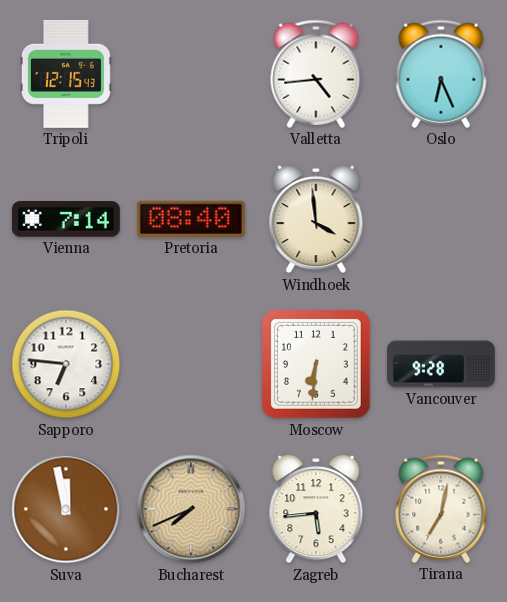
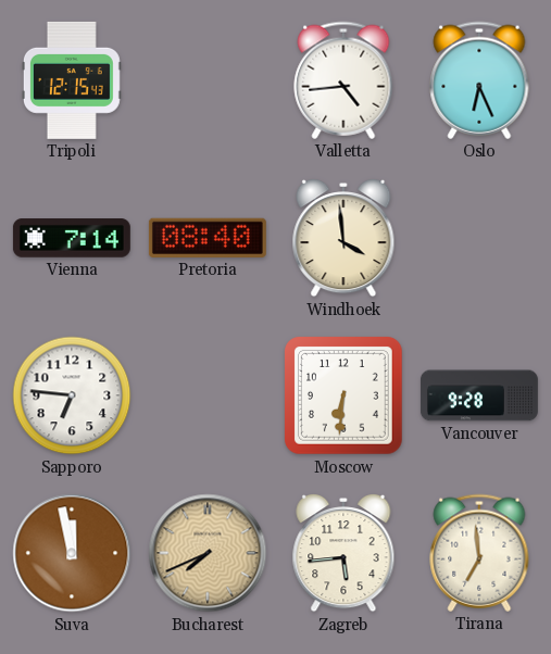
Tirana: 7:02 -> 6:59 (479, 553)
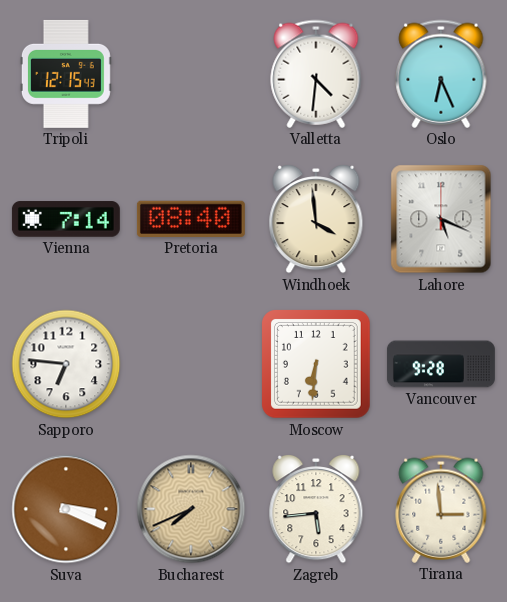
Valletta: 4:44 -> 4:31 (316, 74)
Lahore: none -> 5:19 (441, 219)
Suva: 11:58 -> 3:19 (66, 509)
Tirana: 6:59 -> 2:59 (441, 509)
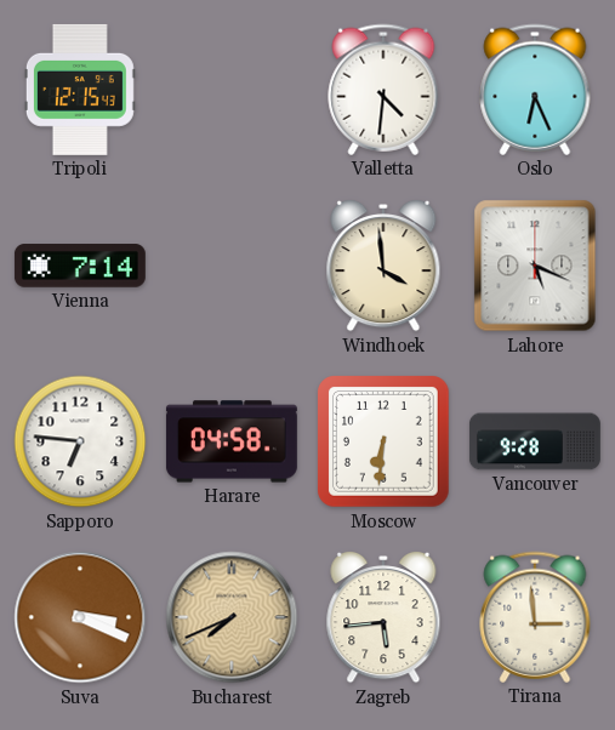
Pretoria: 08:40 -> none (191, 219)
Harare: none -> 04:58 (232, 441)
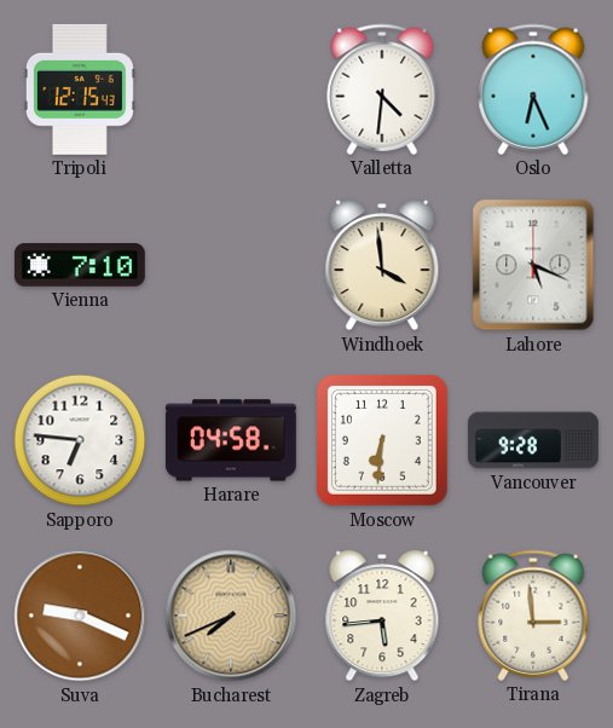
Vienna: 7:14 -> 7:10 (80, 265)
Suva: 3:19 -> 9:19 (80, 616)
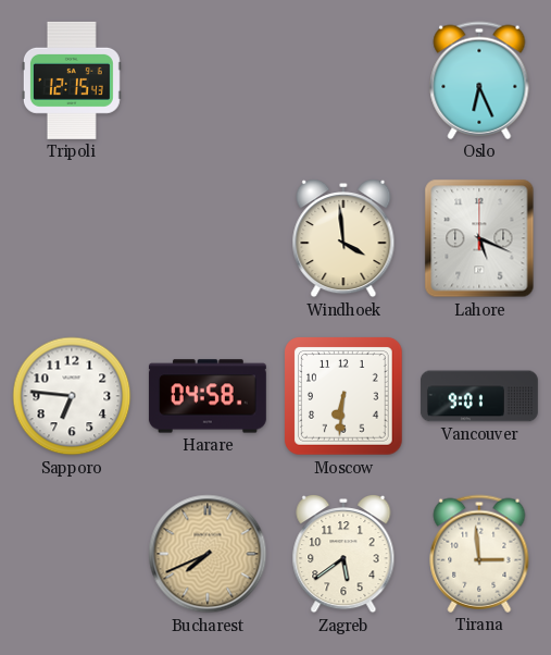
Valletta: 4:31 -> none (382, 89)
Vienna: 7:10 -> none (80, 265)
Vancouver: 9:28 -> 9:01 (479, 396)
Suva: 9:19 -> none (80, 616)
Zagreb: 5:44 -> 5:39 (343, 555)
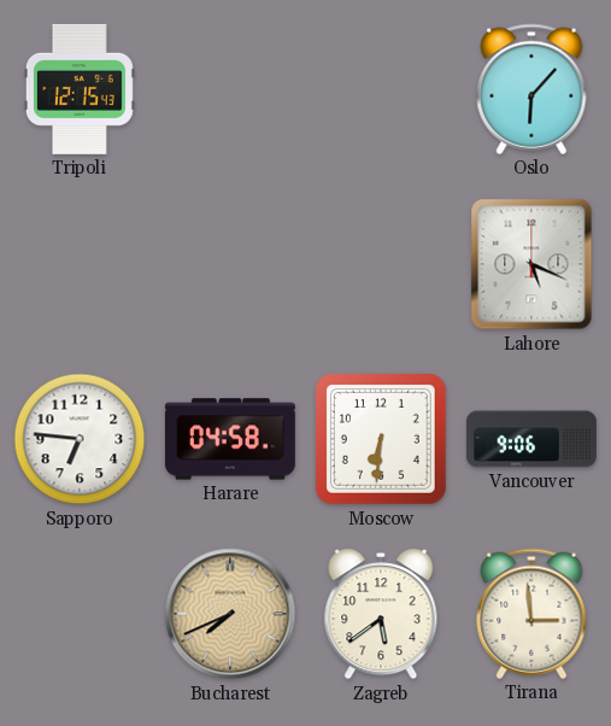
Oslo: 6:26 -> 6:07 (531, 89)
Windhoek: 3:59 -> none (343, 239)
Vancouver: 9:01 -> 9:06 (531, 439)
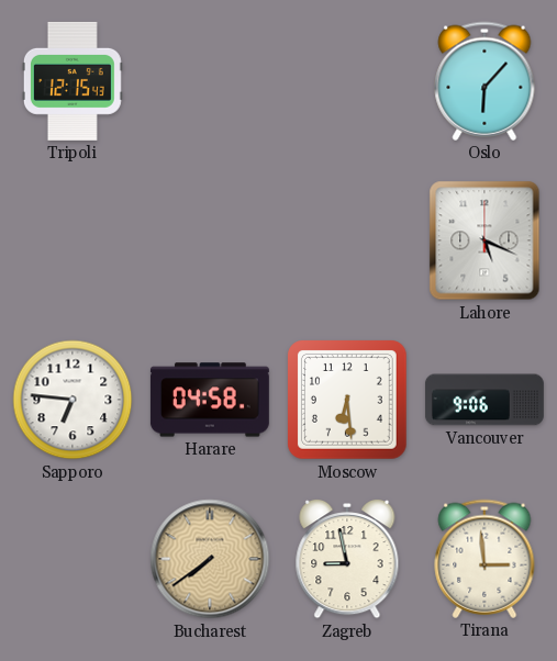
Moscow: 6:31 -> 6:29 (348, 401)
Bucharest: 7:41 -> 7:39 (210, 559)
Zagreb: 5:39 -> 8:58 (347, 560)
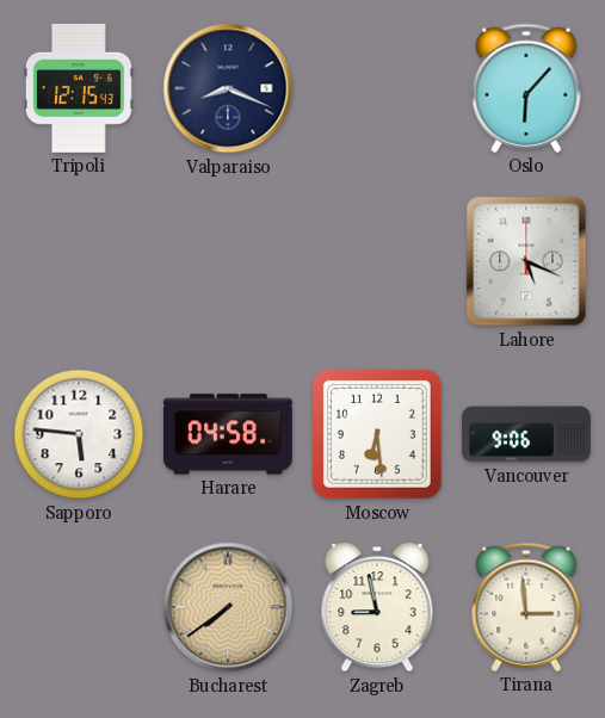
Valparaiso: none -> 8:19 (228, 88)
Sapporo: 6:46 -> 5:46 (79, 434)
